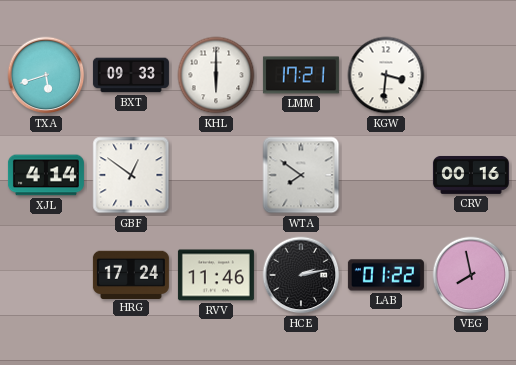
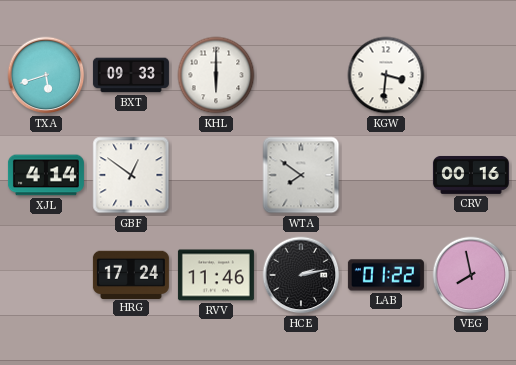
LMM: 17:21 -> none (301, 75)
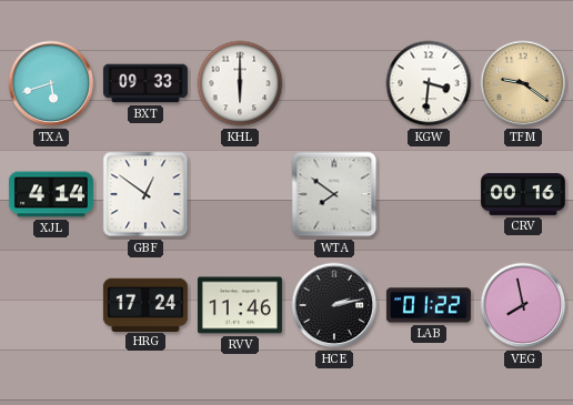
TFM: none -> 9:21 (523, 83)
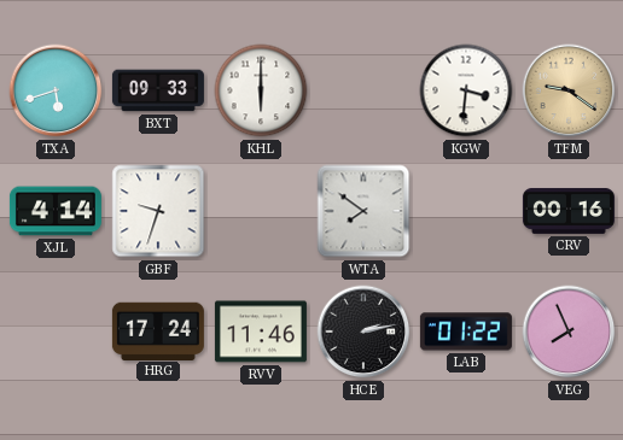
GBF: 12:51 -> 9:33 (158, 211)
VEG: 7:58 -> 7:56 (569, 332)
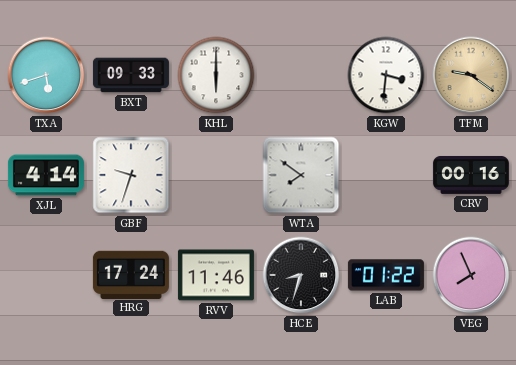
HCE: 2:13 -> 8:33 (301, 275)
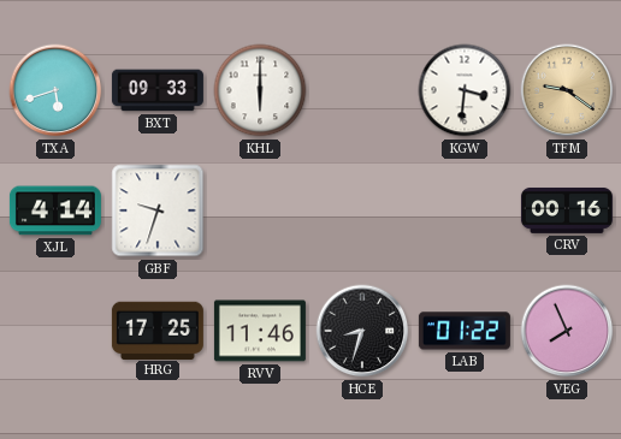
WTA: 7:51 -> none (301, 175)
HRG: 17:24 -> 17:25 (158, 330)
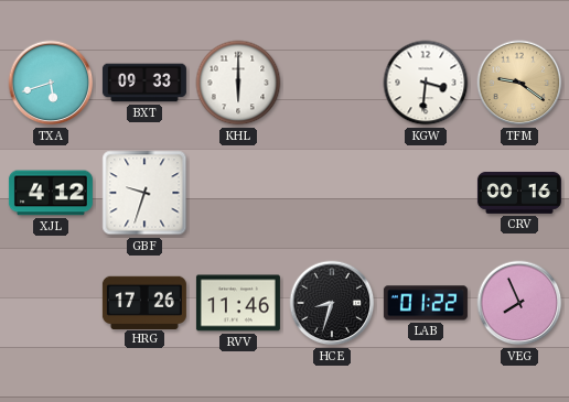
XJL: 4:14 -> 4:12 (51, 193)
HRG: 17:25 -> 17:26 (144, 302)
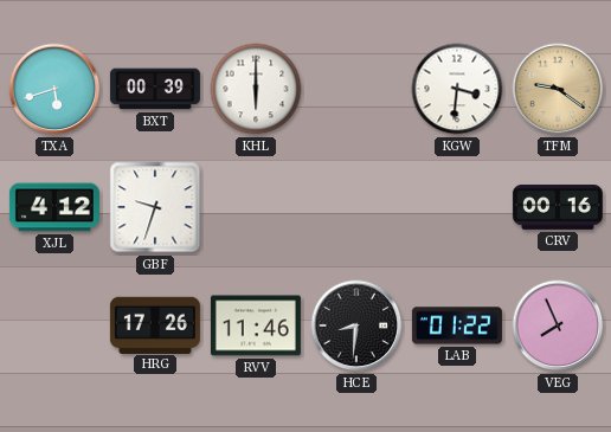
BXT: 09:33 -> 00:39 (155, 89)
HCE: 8:33 -> 8:31 (356, 325)
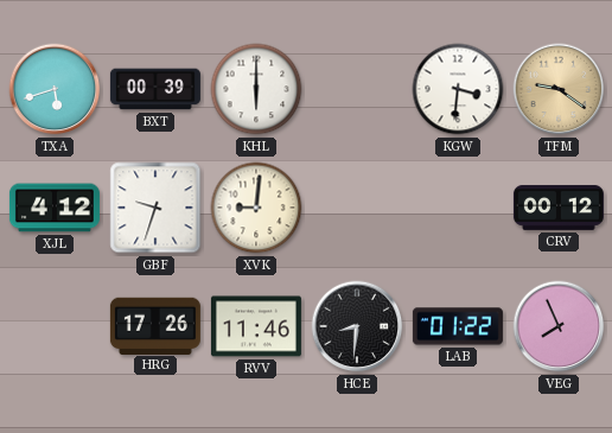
XVK: none -> 9:01 (256, 208)
CRV: 00:16 -> 00:12 (559, 208)
